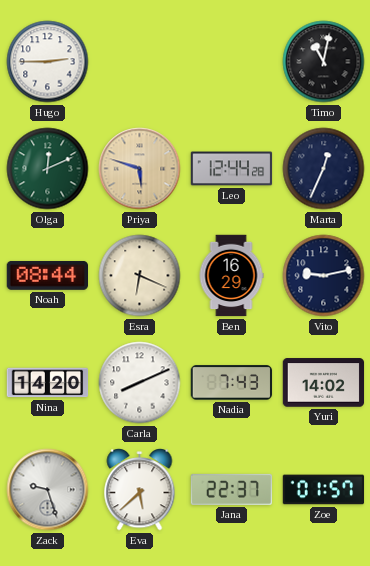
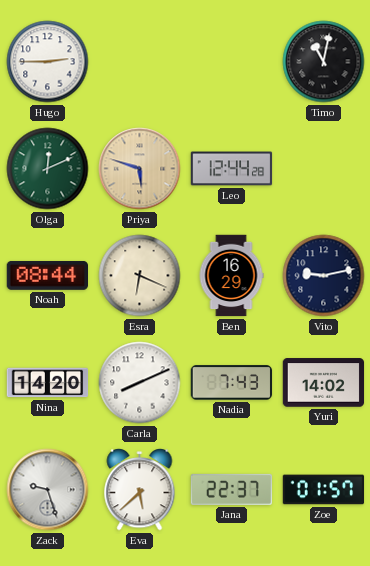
Marta: 12:34 -> none (324, 169)
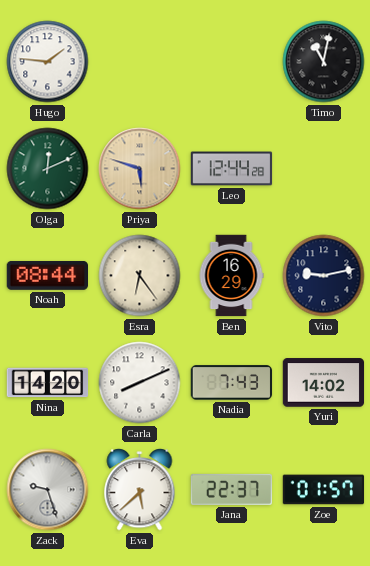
Hugo: 2:45 -> 1:46 (48, 62)
Esra: 6:19 -> 6:24 (140, 276)
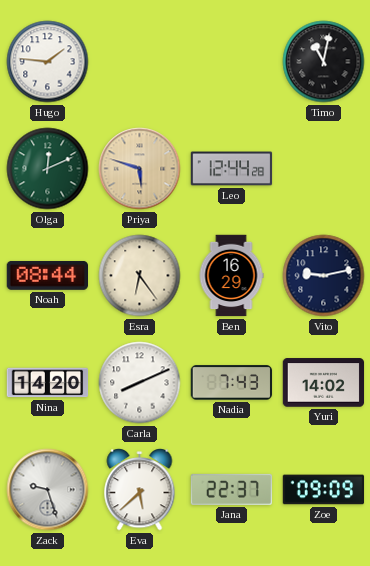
Zoe: 01:57 -> 09:09 (324, 490)
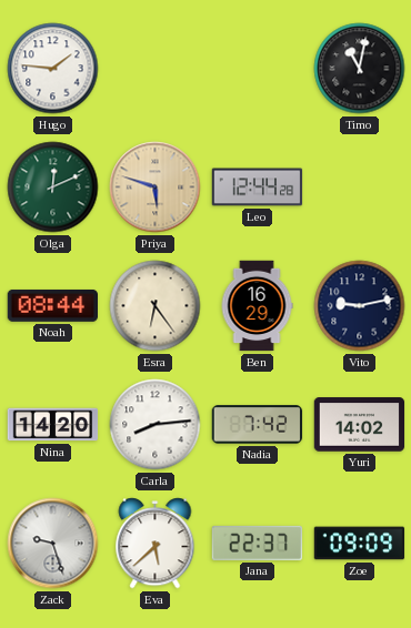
Carla: 8:11 -> 8:14 (156, 425)
Nadia: 7:43 -> 7:42 (258, 425)
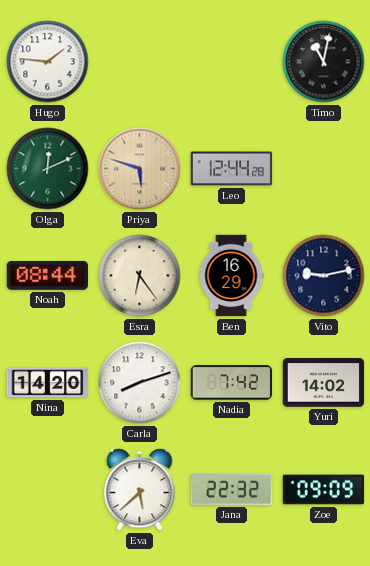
Carla: 8:14 -> 8:12 (140, 383)
Zack: 9:27 -> none (53, 544)
Jana: 22:37 -> 22:32 (232, 489)
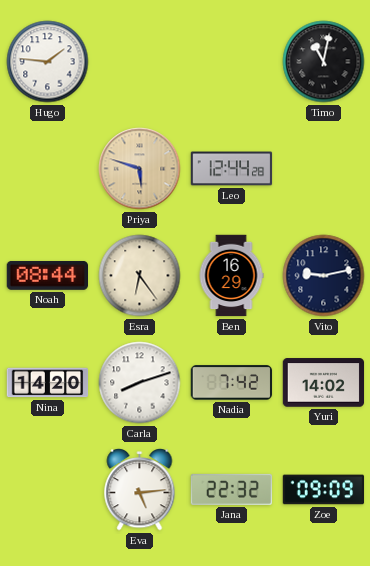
Olga: 12:11 -> none (48, 169)
Eva: 5:38 -> 5:14 (140, 490)
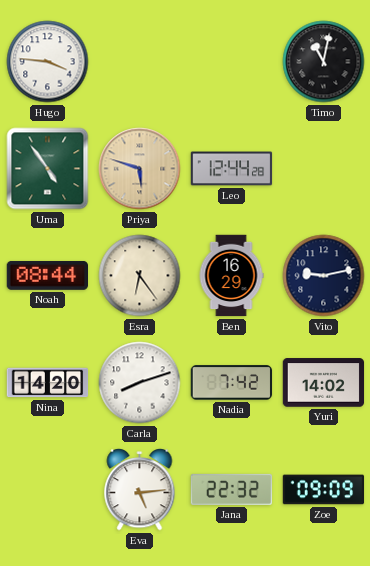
Hugo: 1:46 -> 3:46 (48, 62)
Uma: none -> 4:54 (48, 169)
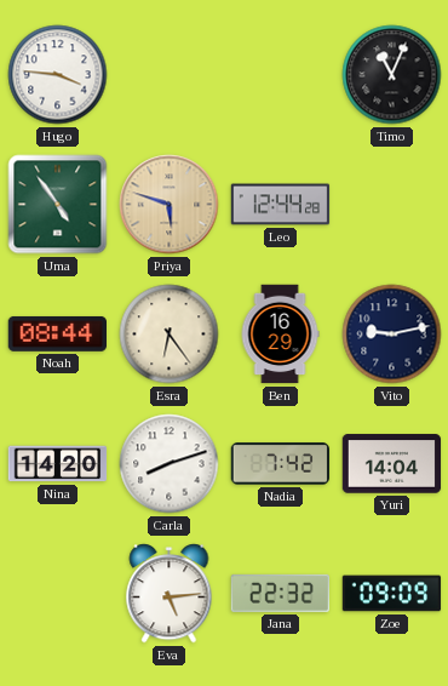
Timo: 11:02 -> 11:04 (392, 75)
Yuri: 14:02 -> 14:04 (392, 464)
